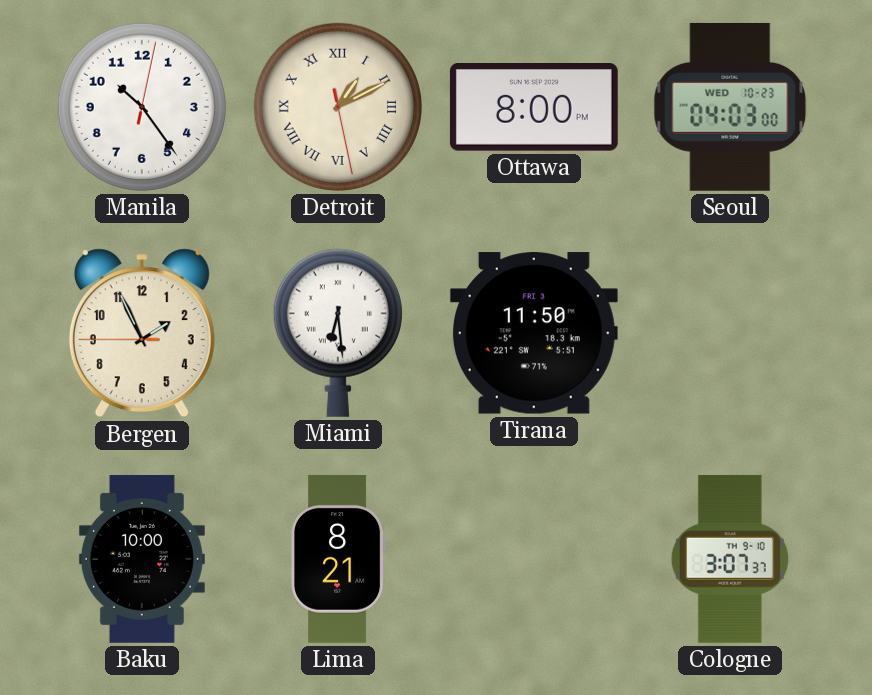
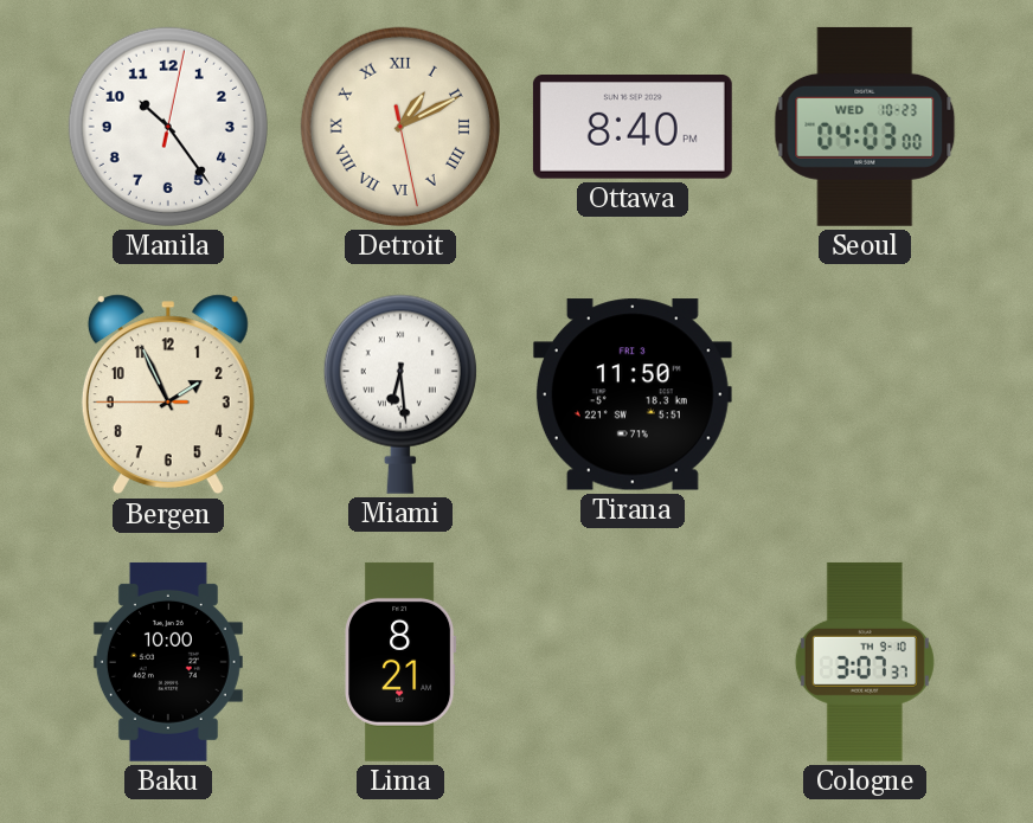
Ottawa: 8:00 -> 8:40 (633, 128)
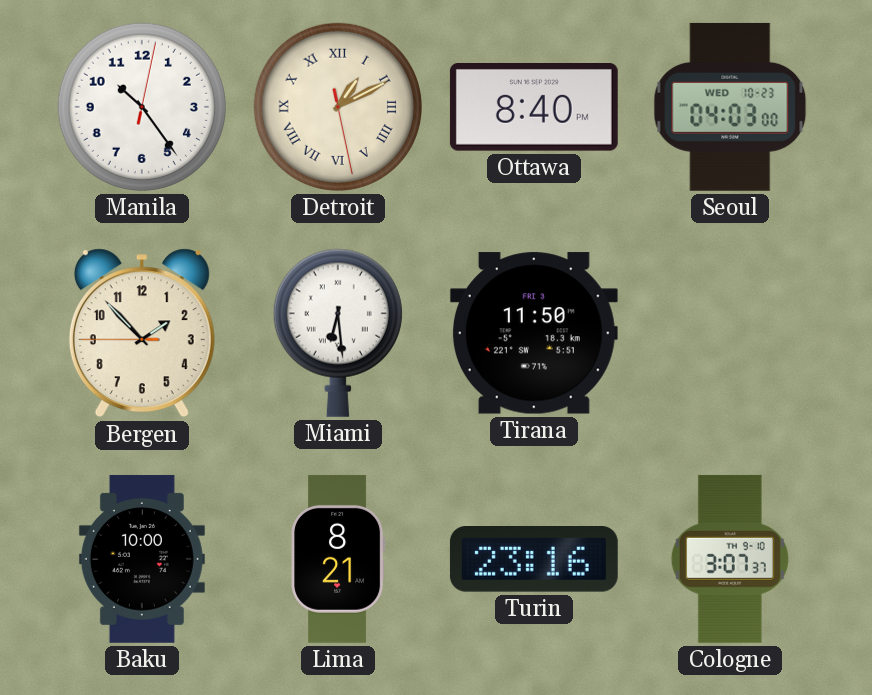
Bergen: 1:55 -> 1:52 (142, 333)
Turin: none -> 23:16 (534, 560)
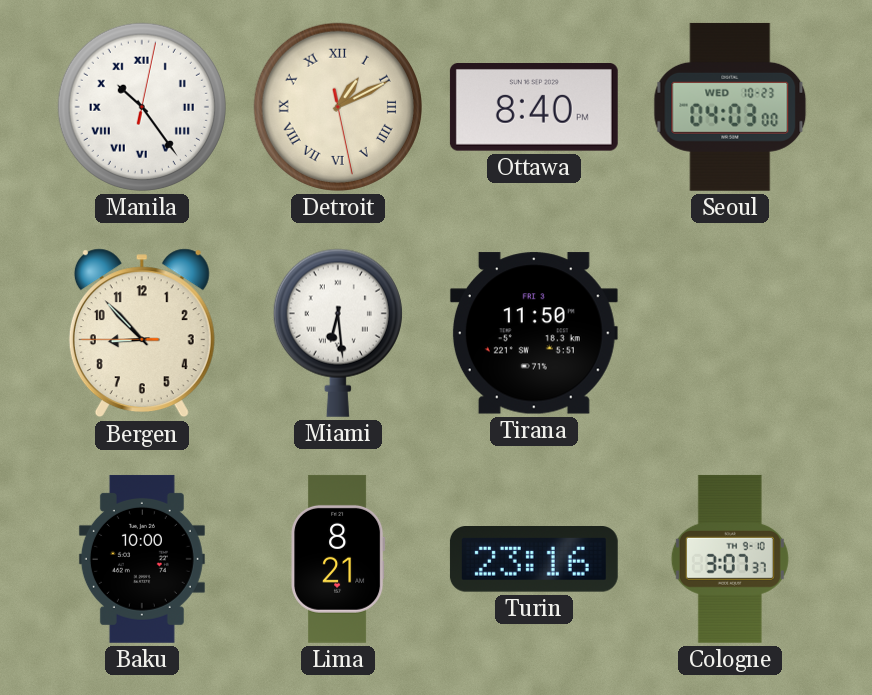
Manila numerals: Arabic -> Roman (142, 107)
Bergen: 1:52 -> 8:52 (142, 333)
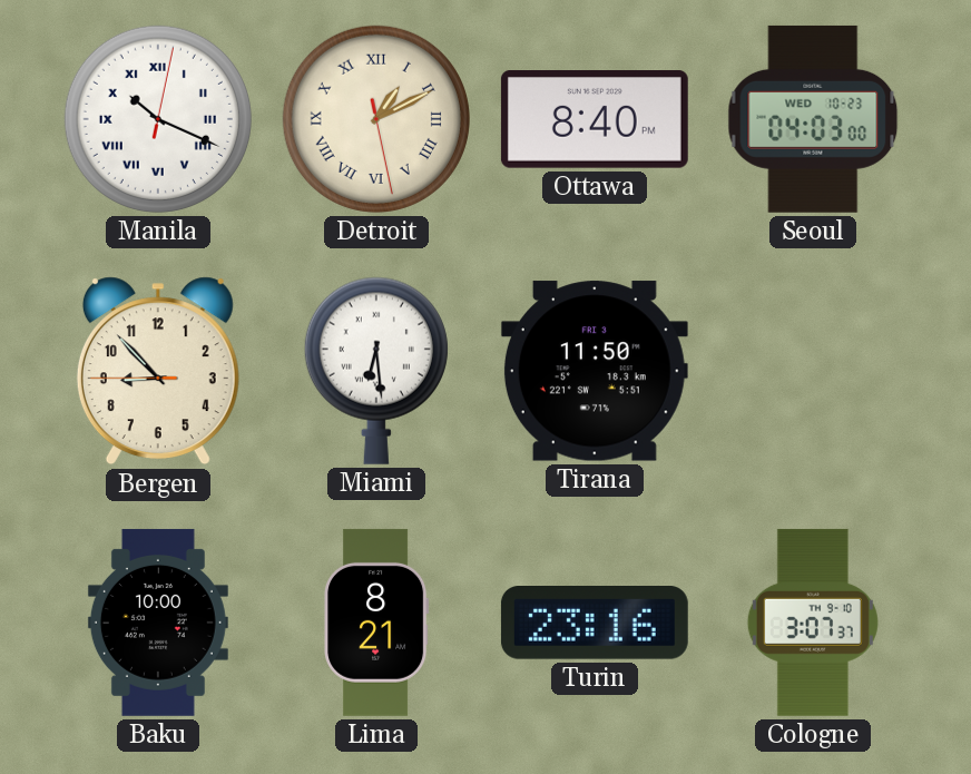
Manila: 10:24 -> 10:19 (158, 119)
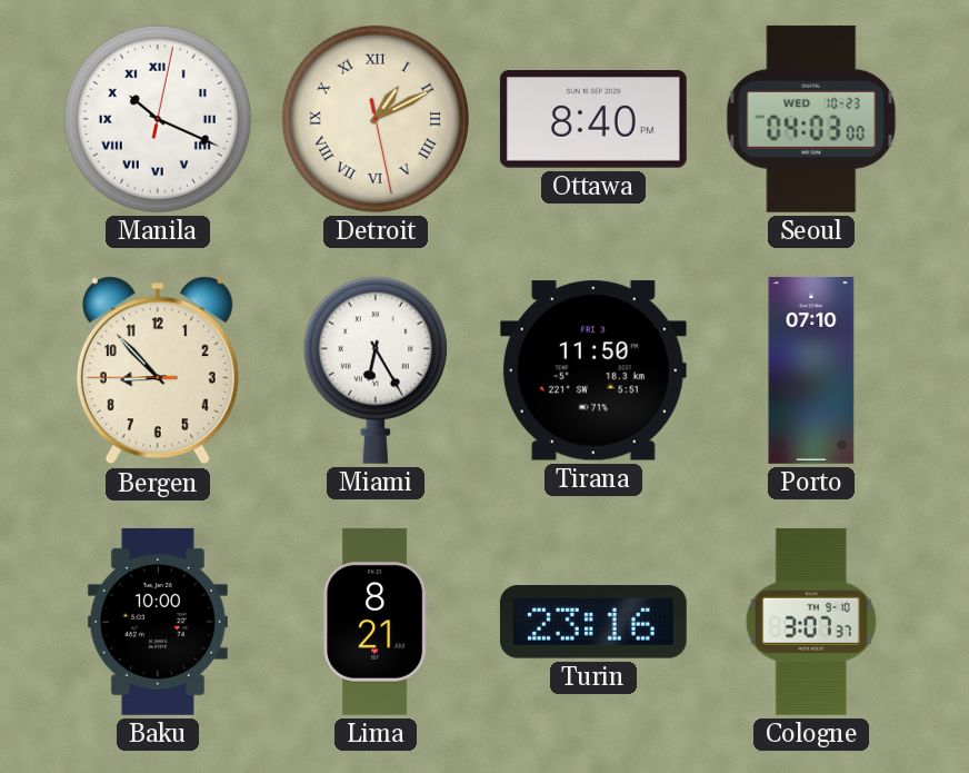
Miami: 6:29 -> 6:25 (376, 370)
Porto: none -> 07:10 (811, 370)
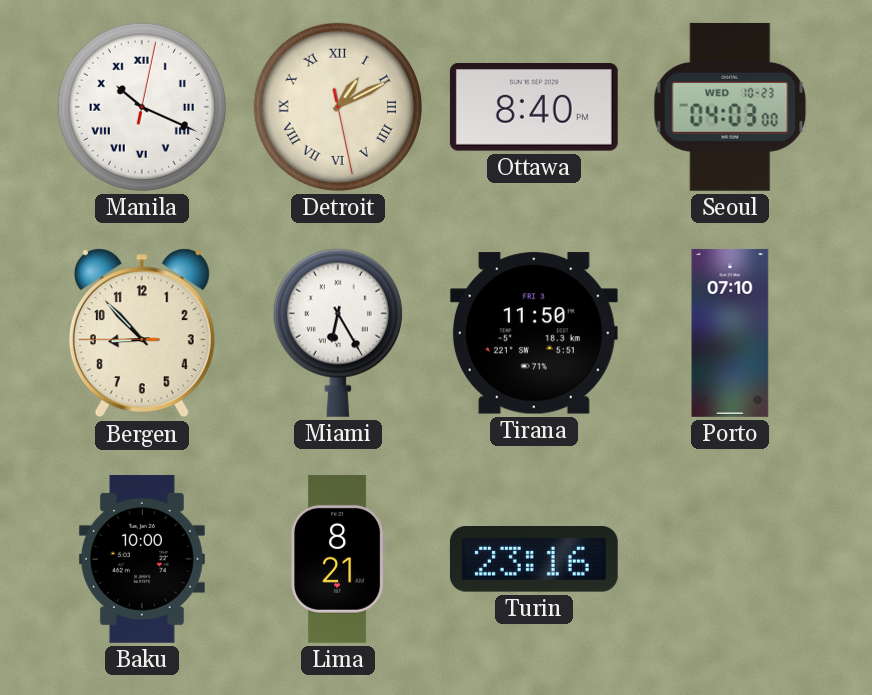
Cologne: 3:07 -> none (811, 622)
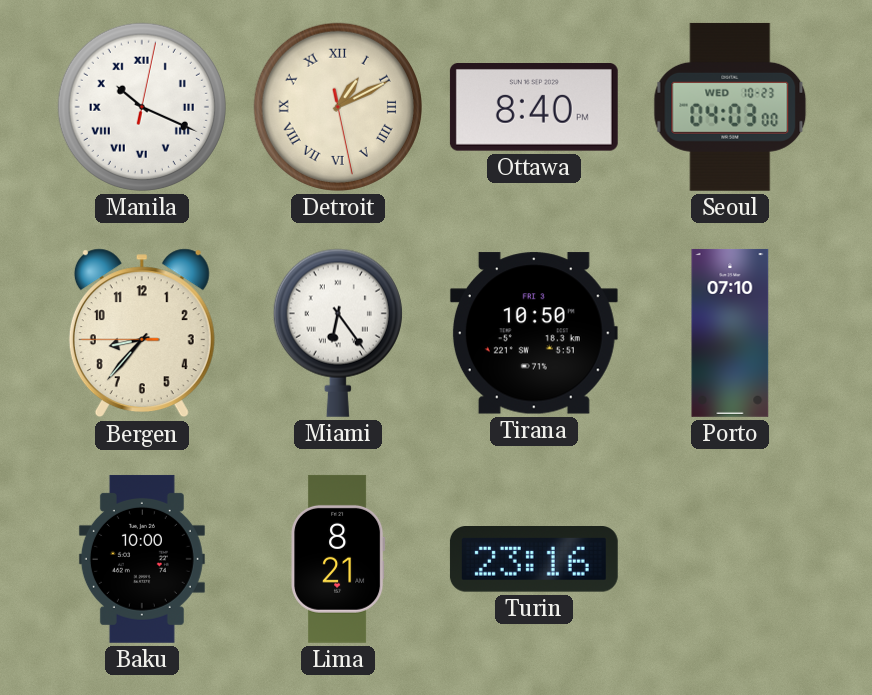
Bergen: 8:52 -> 8:36 (142, 333)
Miami: 6:25 -> 6:24 (338, 333)
Tirana: 11:50 -> 10:50 (534, 333)
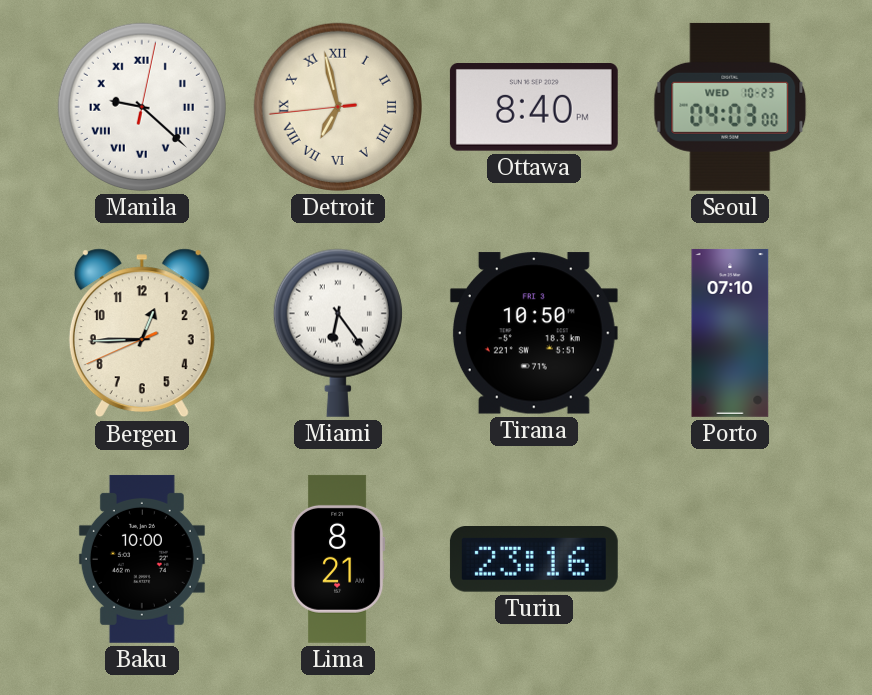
Manila: 10:19 -> 9:22 (142, 107)
Detroit: 1:10 -> 6:57 (338, 107)
Bergen: 8:36 -> 12:44 (142, 333)
